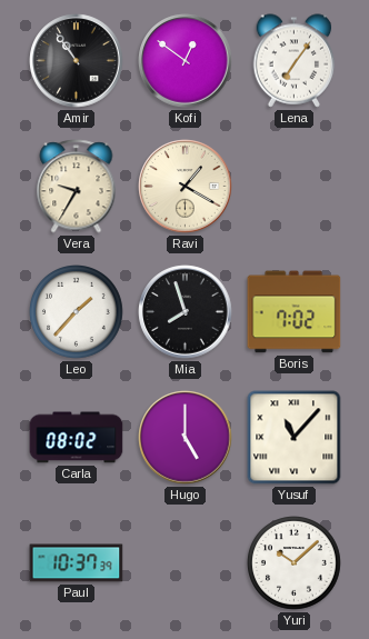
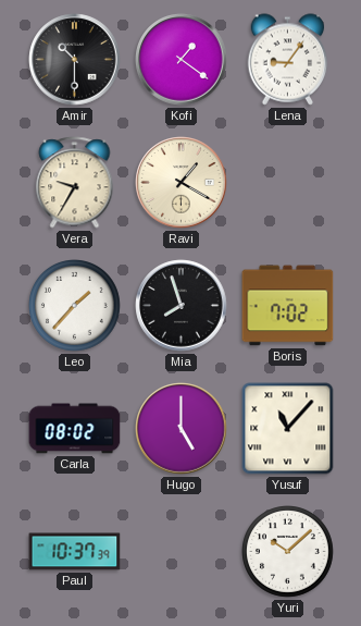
Amir: 10:54 -> 10:30 (75, 60)
Kofi: 12:51 -> 1:21 (182, 60)
Lena: 7:06 -> 9:06 (288, 60)
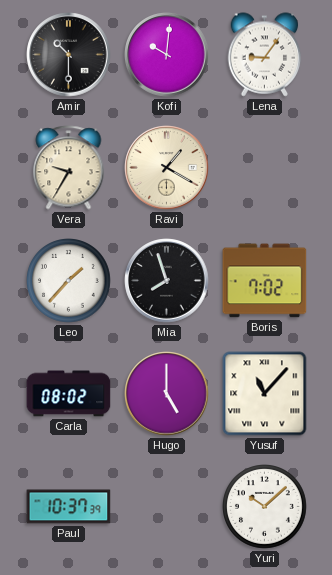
Kofi: 1:21 -> 10:01 (167, 55)
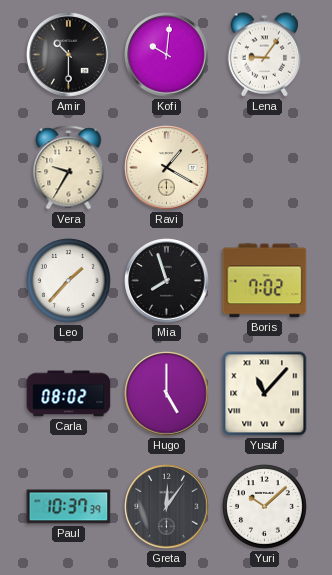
Greta: none -> 12:06 (167, 507)
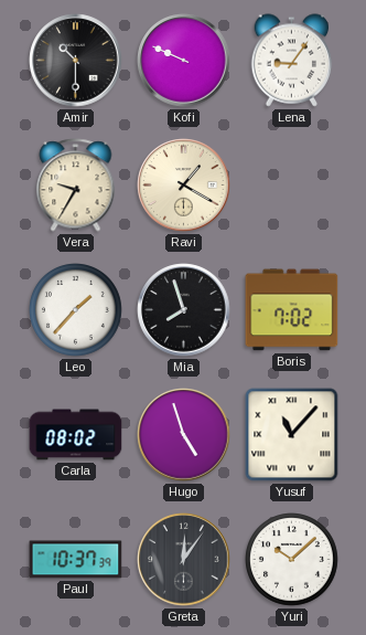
Kofi: 10:01 -> 9:49 (184, 61)
Hugo: 5:00 -> 4:57 (184, 435)
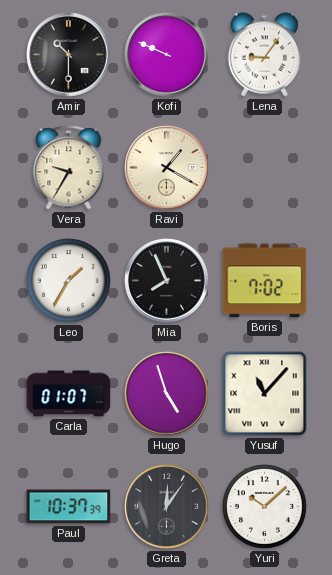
Leo: 1:37 -> 1:35 (69, 281)
Mia: 7:57 -> 7:56 (167, 281)
Carla: 08:02 -> 01:07 (69, 394)
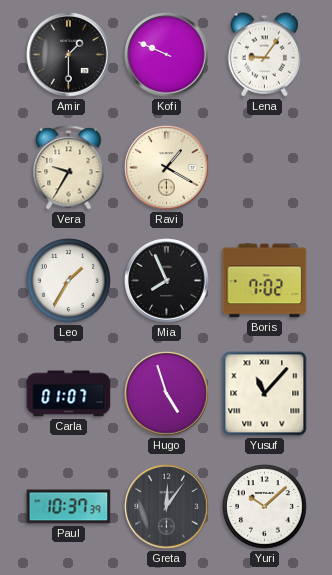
Amir: 10:30 -> 1:30 (69, 55)
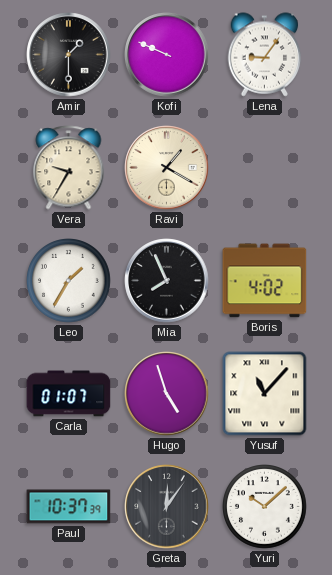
Boris: 7:02 -> 4:02 (265, 281)
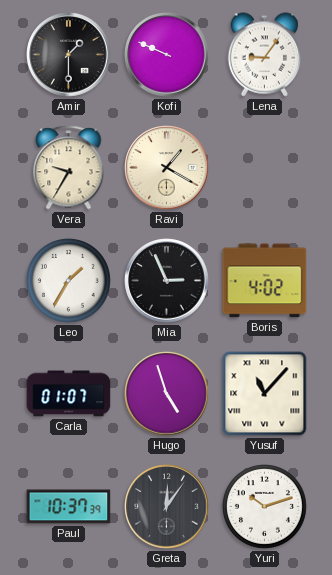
Mia: 7:56 -> 2:56 (167, 281)
Yuri: 10:08 -> 10:12 (265, 507)
